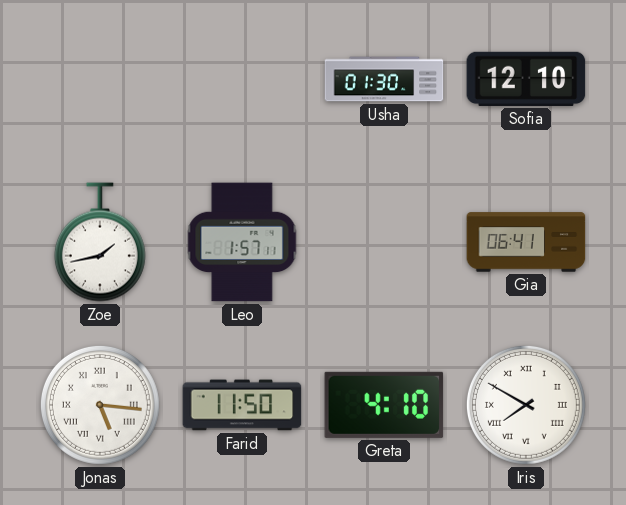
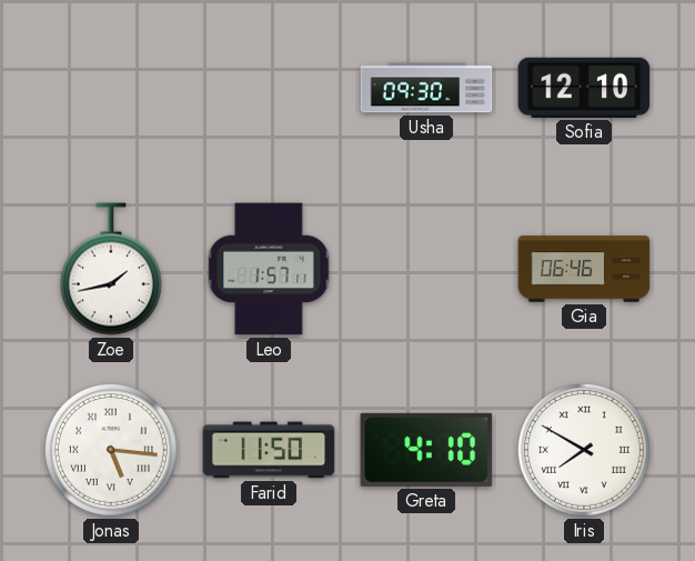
Usha: 01:30 -> 09:30 (426, 88)
Gia: 06:41 -> 06:46 (584, 269)
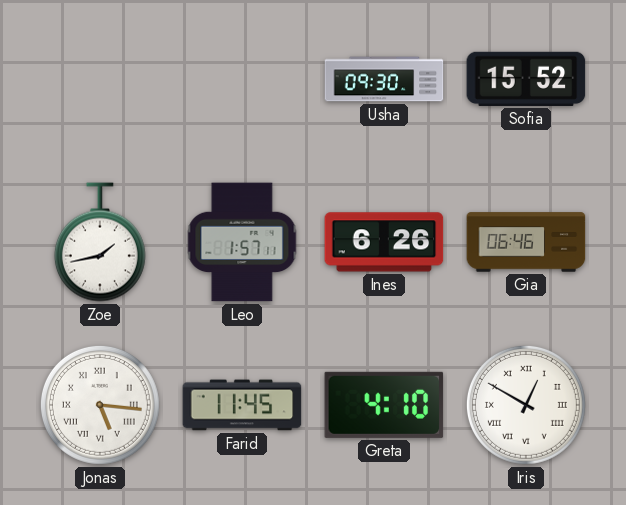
Sofia: 12:10 -> 15:52 (526, 79)
Ines: none -> 6:26 (384, 242)
Farid: 11:50 -> 11:45 (242, 405)
Iris: 7:50 -> 12:50 (526, 405)
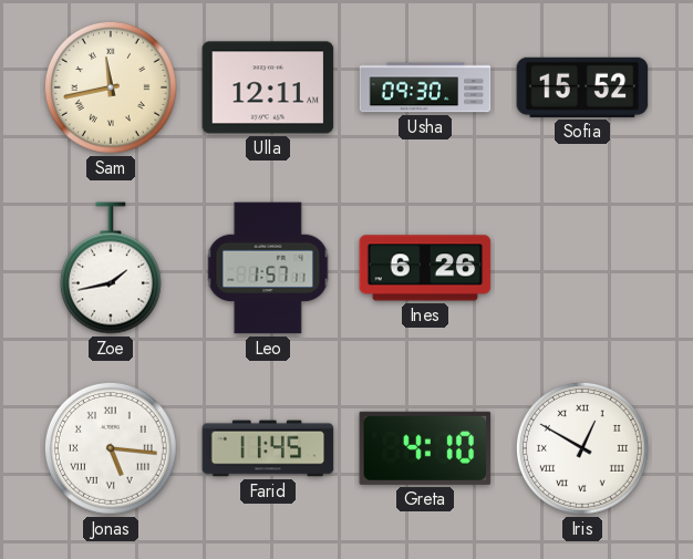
Sam: none -> 11:43 (111, 87)
Ulla: none -> 12:11 (268, 87)
Gia: 06:46 -> none (526, 242)
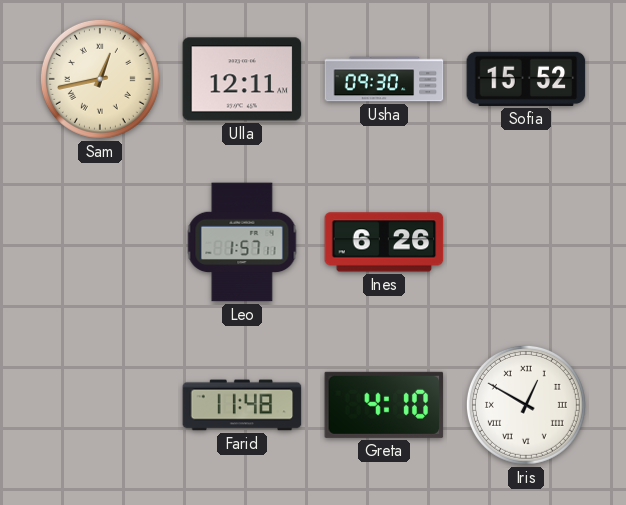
Sam: 11:43 -> 12:43 (100, 79)
Zoe: 1:43 -> none (111, 268)
Jonas: 5:16 -> none (111, 448)
Farid: 11:45 -> 11:48 (242, 405)
